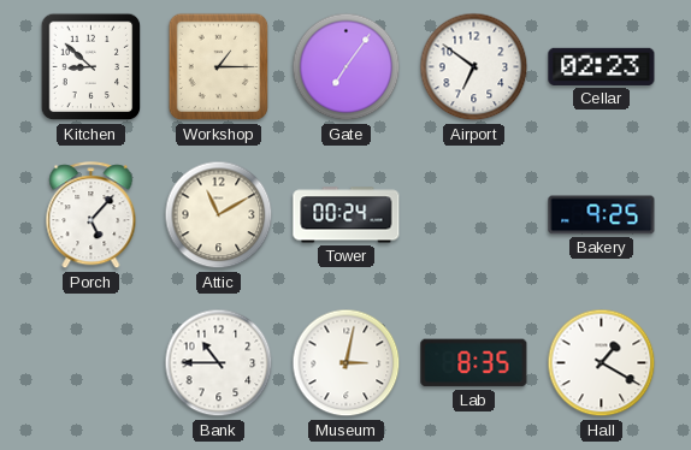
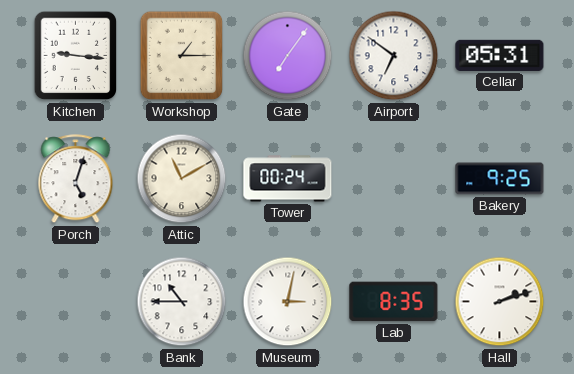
Kitchen: 8:52 -> 9:16 (76, 56)
Cellar: 02:23 -> 05:31 (500, 55)
Porch: 5:07 -> 5:03 (76, 179)
Hall: 1:20 -> 2:12 (500, 302)
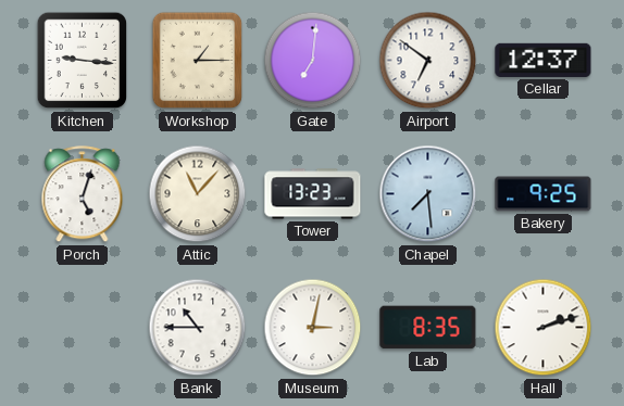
Gate: 7:06 -> 7:01 (313, 61)
Cellar: 05:31 -> 12:37 (544, 60)
Attic: 11:10 -> 11:07 (198, 194)
Tower: 00:24 -> 13:23 (313, 194)
Chapel: none -> 7:29 (428, 194)
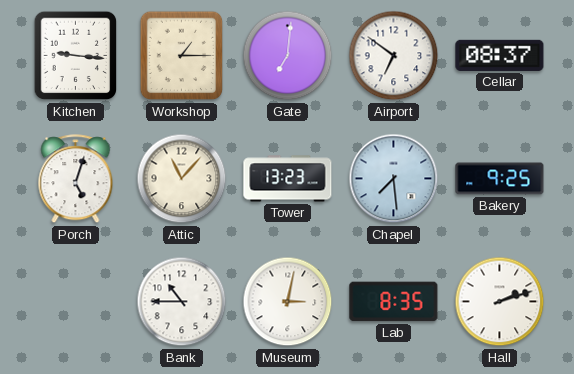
Cellar: 12:37 -> 08:37 (500, 55)
